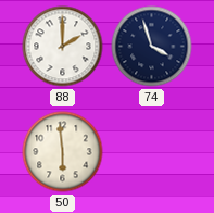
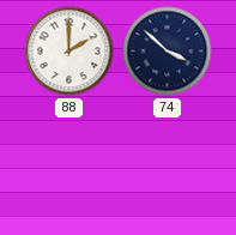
74: 3:57 -> 3:52 (168, 52)
50: 5:59 -> none (63, 152)
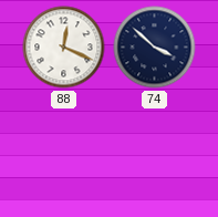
88: 2:00 -> 12:19 (64, 48)
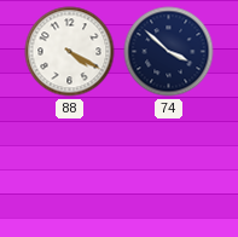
88: 12:19 -> 4:20 (70, 52)
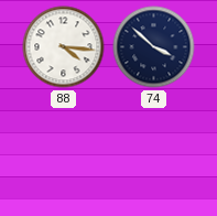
88: 4:20 -> 4:16 (64, 47)
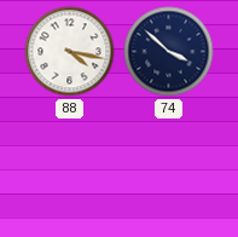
88: 4:16 -> 4:17 (70, 52)
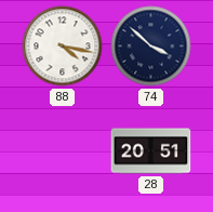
28: none -> 20:51 (151, 151)
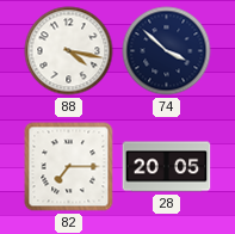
82: none -> 7:15 (69, 167)
28: 20:51 -> 20:05 (167, 167)
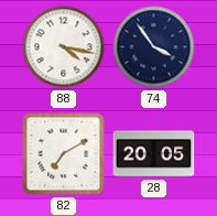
74: 3:52 -> 3:54 (154, 47)
82: 7:15 -> 7:10 (64, 154)
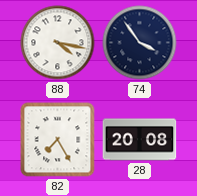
82: 7:10 -> 7:25 (58, 140)
28: 20:05 -> 20:08 (140, 140)
